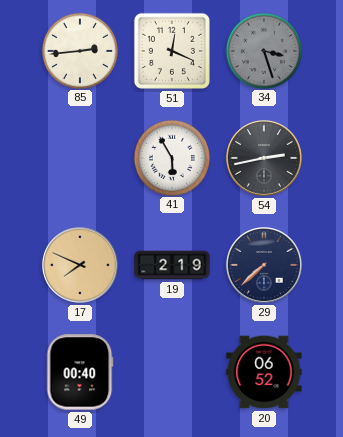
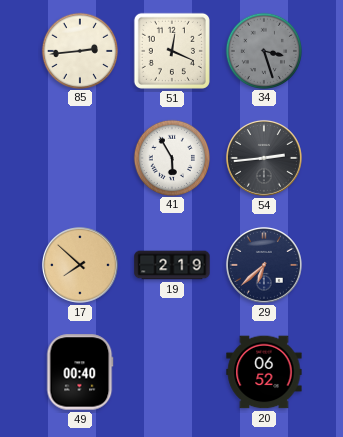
54: 2:43 -> 2:44 (264, 158)
17: 7:49 -> 7:52 (80, 265)
29: 7:38 -> 6:38 (264, 265)
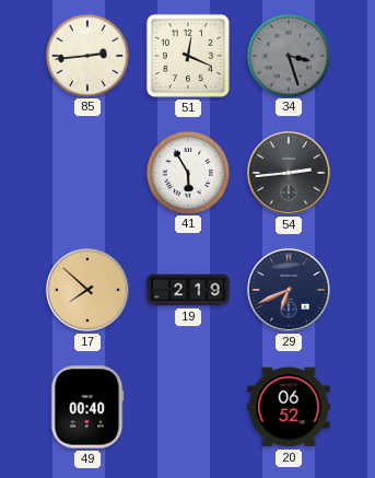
29: 6:38 -> 6:41 (289, 290)
